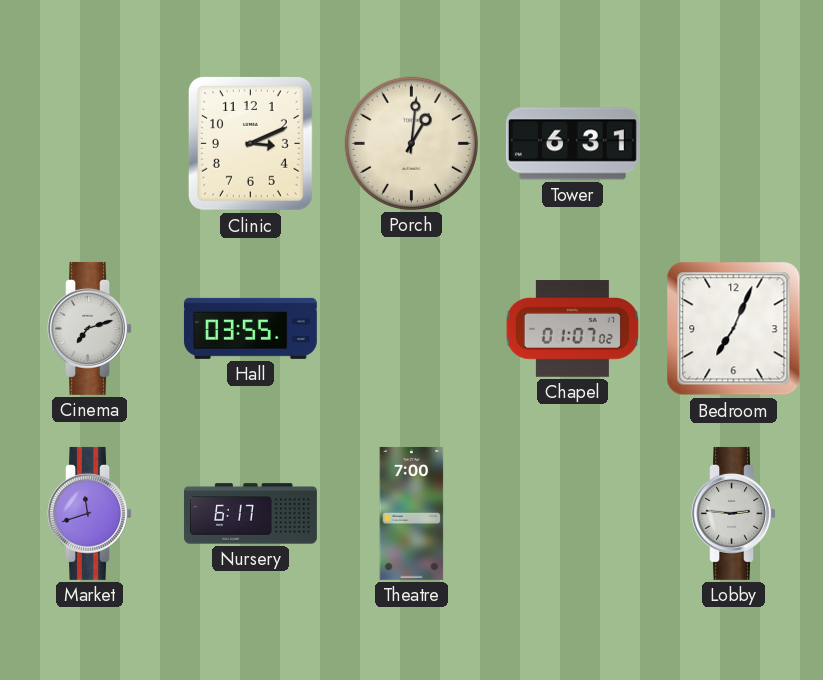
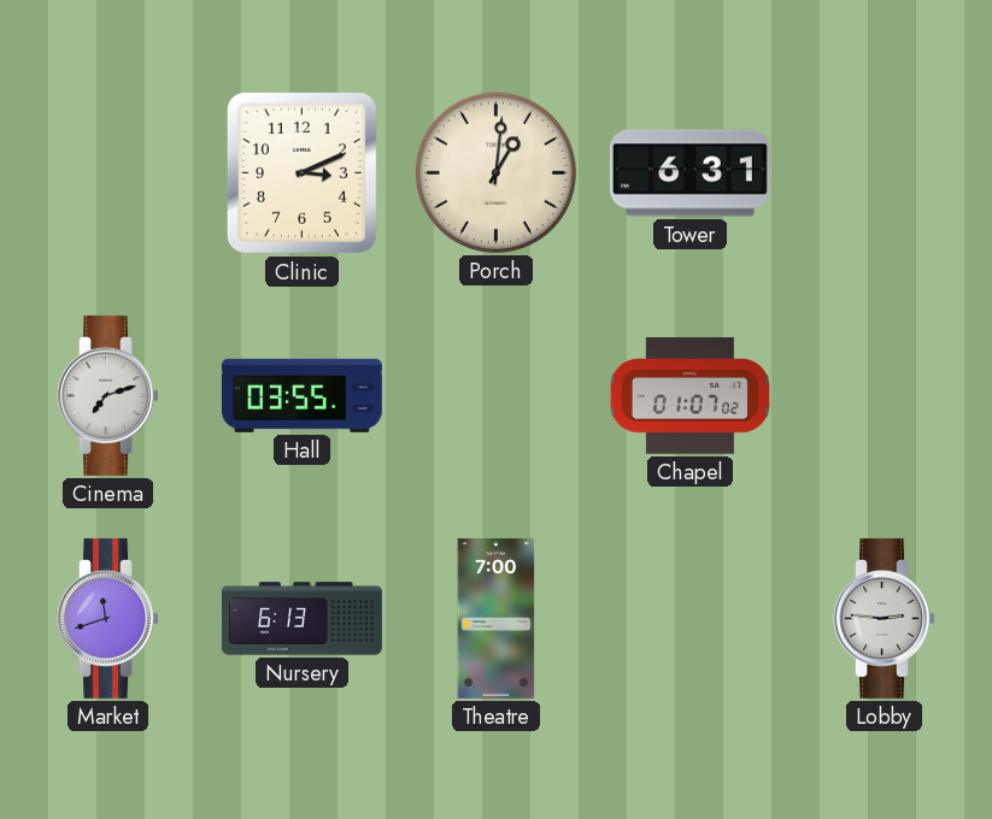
Bedroom: 7:04 -> none (734, 329)
Nursery: 6:17 -> 6:13 (301, 619)
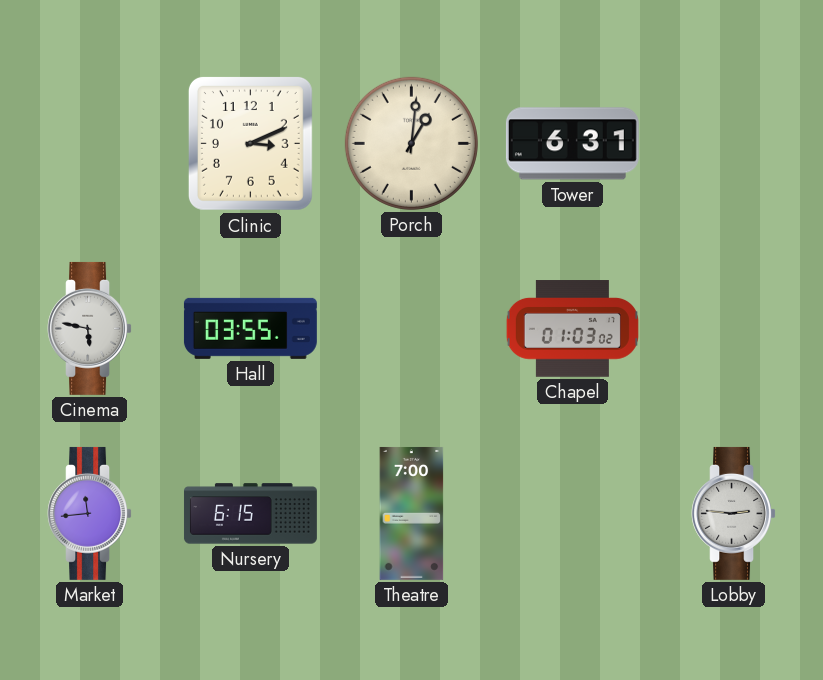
Cinema: 7:12 -> 5:47 (89, 328)
Chapel: 01:07 -> 01:03 (572, 329)
Market: 11:42 -> 11:44 (89, 513)
Nursery: 6:13 -> 6:15 (250, 514)
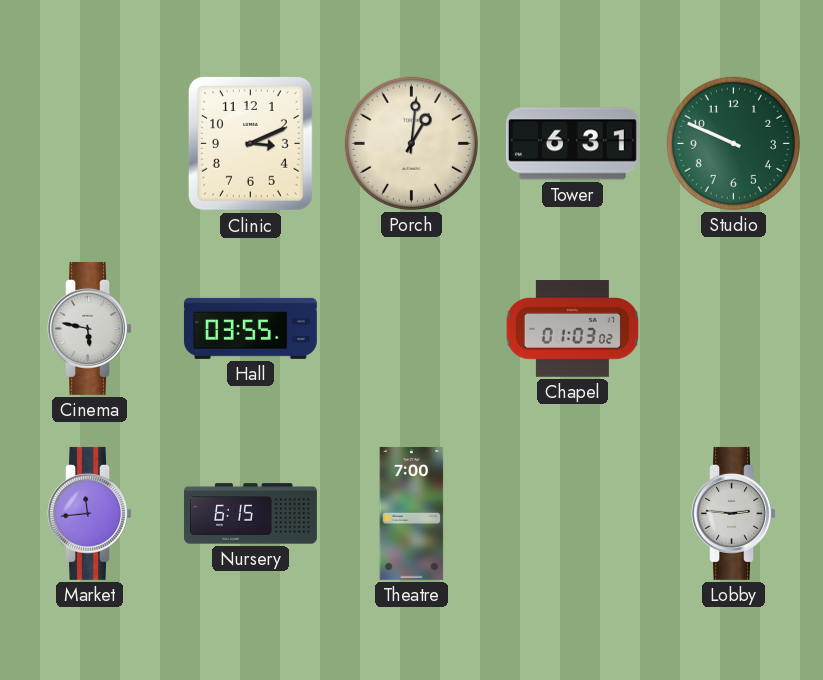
Studio: none -> 9:49 (733, 143)
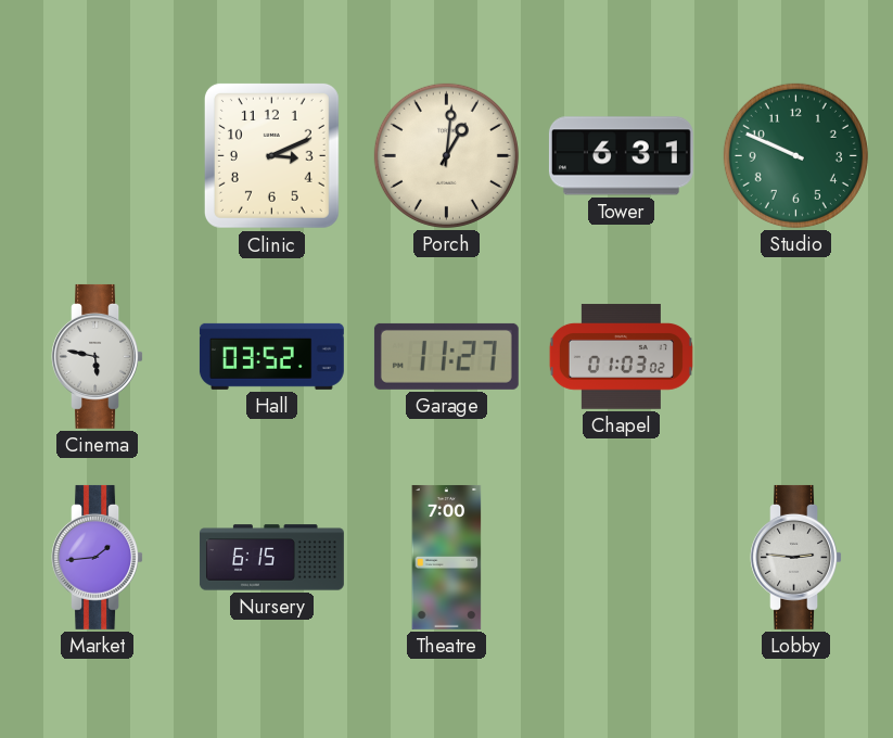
Hall: 03:55 -> 03:52 (271, 356)
Garage: none -> 11:27 (446, 356)
Market: 11:44 -> 1:44 (97, 557)
